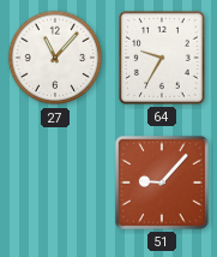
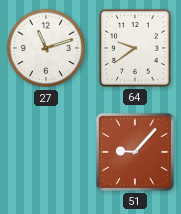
27: 11:07 -> 11:12 (46, 48)
64: 9:35 -> 9:39 (135, 49)
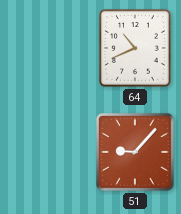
27: 11:12 -> none (46, 48)
64: 9:39 -> 10:41 (135, 49)
